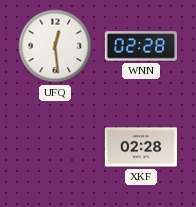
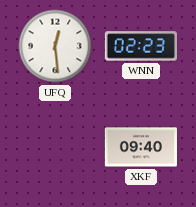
WNN: 02:28 -> 02:23 (140, 46)
XKF: 02:28 -> 09:40 (140, 147)
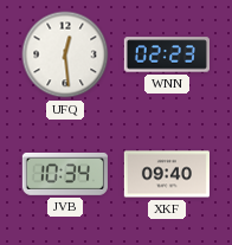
JVB: none -> 10:34 (65, 174)
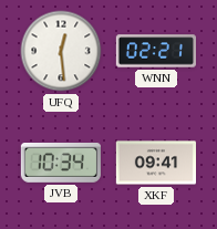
WNN: 02:23 -> 02:21 (155, 51)
XKF: 09:40 -> 09:41 (155, 163)
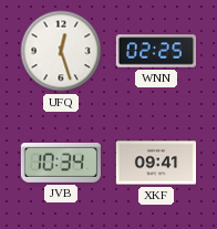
UFQ: 12:29 -> 12:27 (61, 51)
WNN: 02:21 -> 02:25 (155, 51)
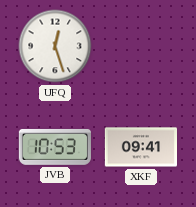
WNN: 02:25 -> none (155, 51)
JVB: 10:34 -> 10:53 (55, 147)
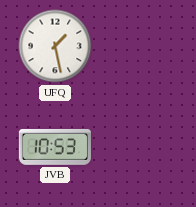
UFQ: 12:27 -> 1:28 (55, 46)
XKF: 09:41 -> none (140, 147)
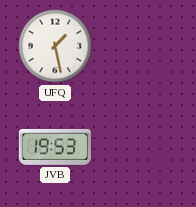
JVB: 10:53 -> 19:53 (55, 147)
